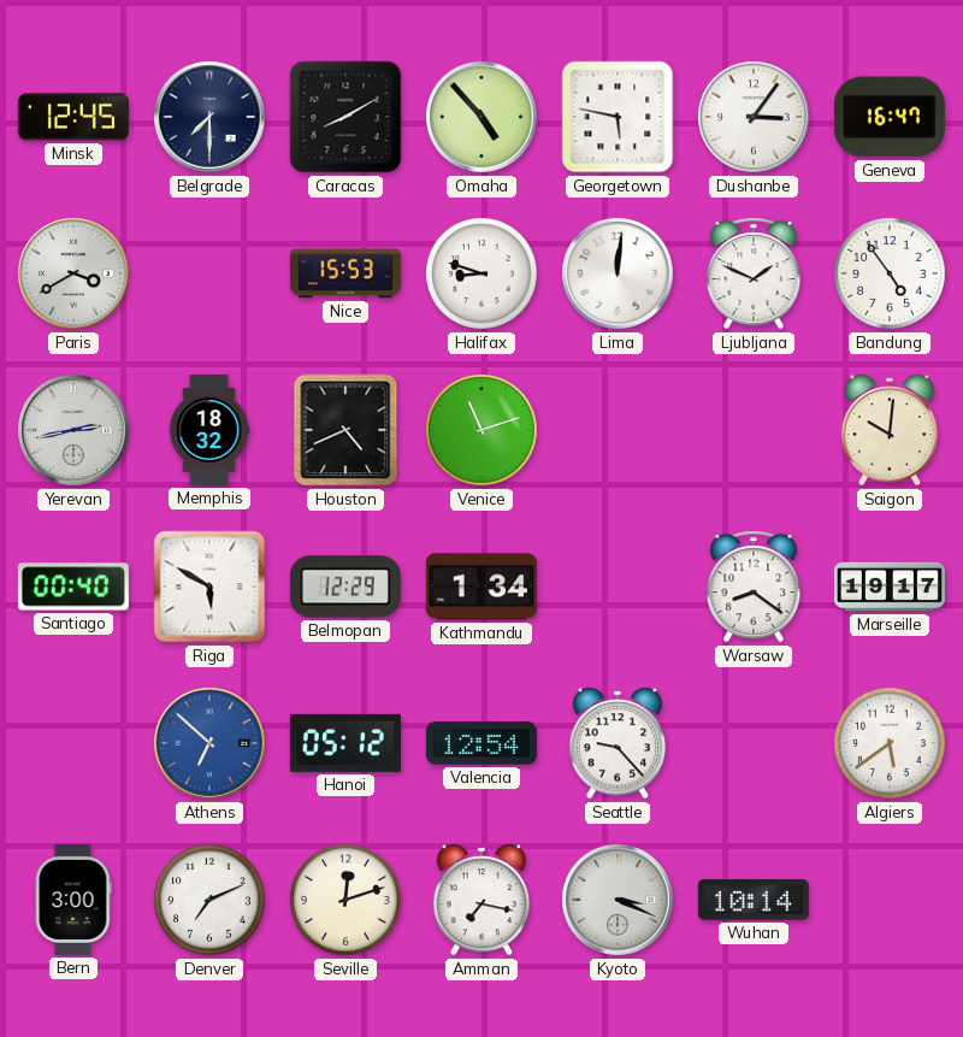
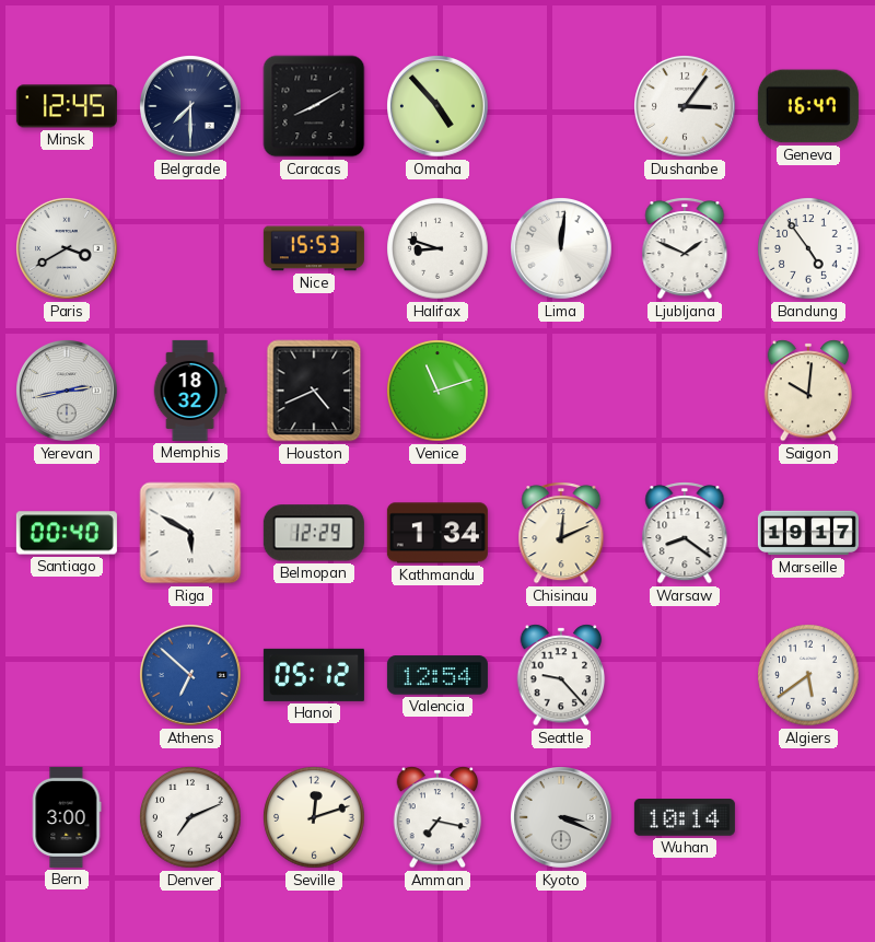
Georgetown: 5:47 -> none (618, 117)
Chisinau: none -> 12:11 (561, 533)
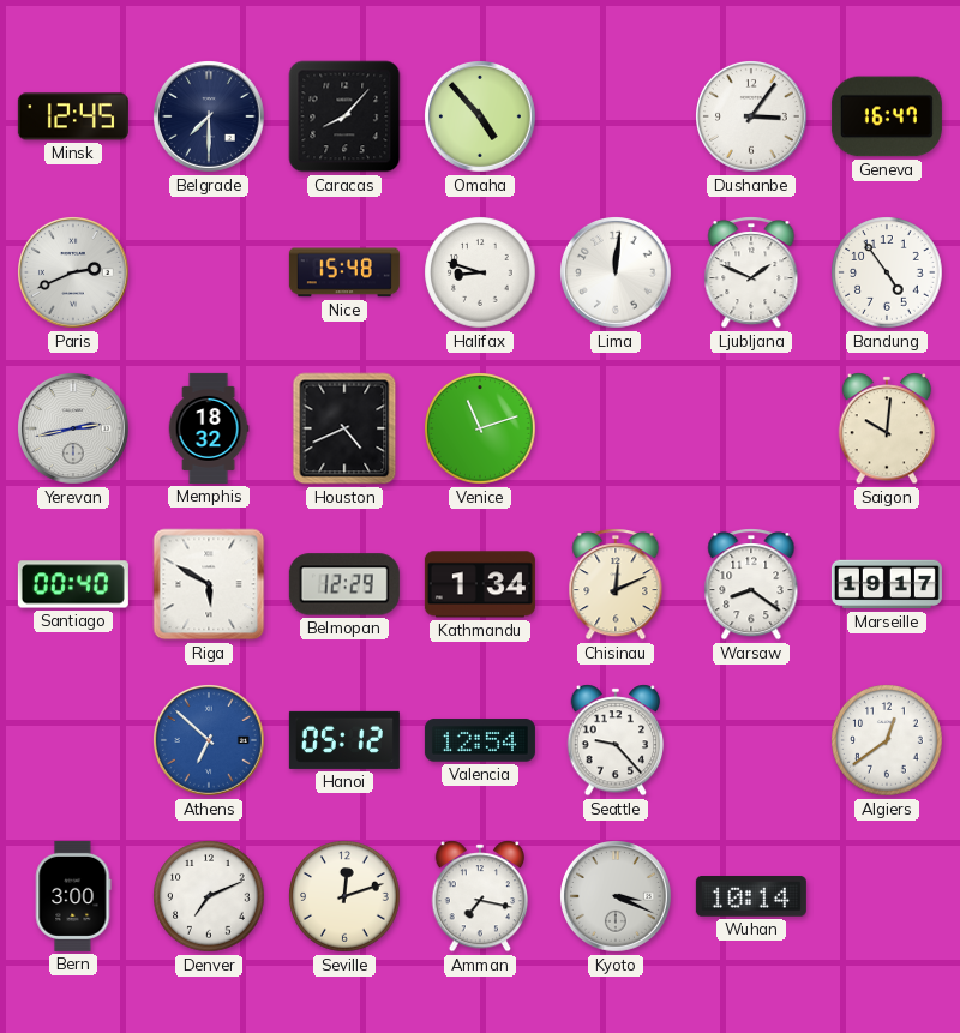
Caracas: 8:10 -> 8:07 (344, 116)
Paris: 3:40 -> 2:41 (74, 274)
Nice: 15:53 -> 15:48 (344, 272)
Algiers: 5:39 -> 12:39 (887, 740)
